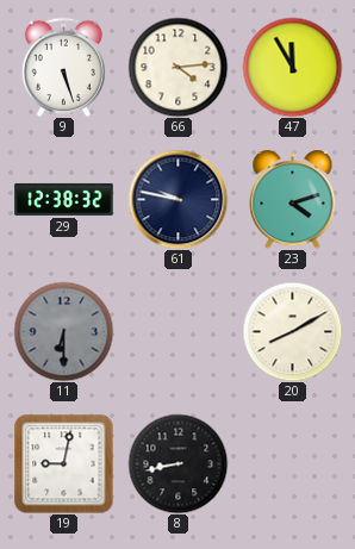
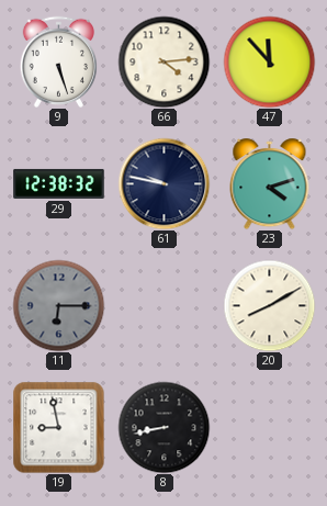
47: 11:55 -> 11:53 (269, 61)
11: 6:30 -> 6:15 (58, 305)
19: 9:02 -> 8:58 (58, 427)
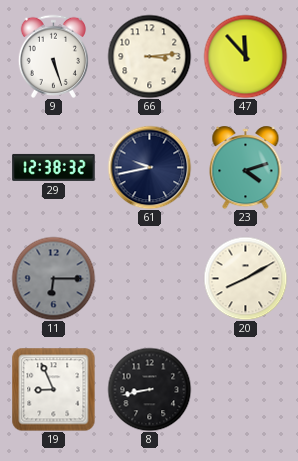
66: 4:14 -> 3:14 (149, 56)
61: 9:47 -> 9:43 (149, 167)
19: 8:58 -> 8:56 (53, 389)
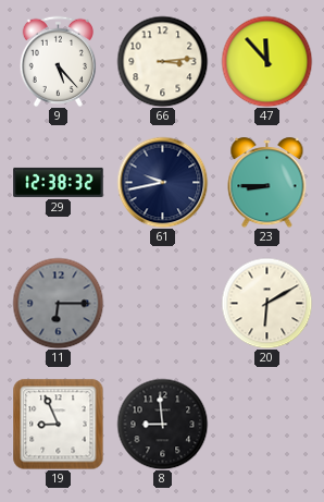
9: 5:27 -> 5:23 (58, 61)
23: 4:12 -> 8:45 (267, 183)
20: 8:10 -> 6:10 (266, 303)
8: 8:43 -> 8:59 (162, 424)
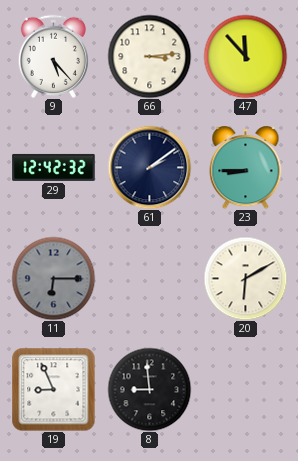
29: 12:38 -> 12:42 (54, 167)
61: 9:43 -> 2:09 (149, 167)
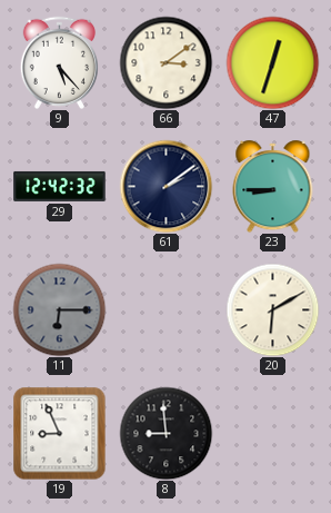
66: 3:14 -> 3:09 (165, 62)
47: 11:53 -> 12:33 (272, 62)
